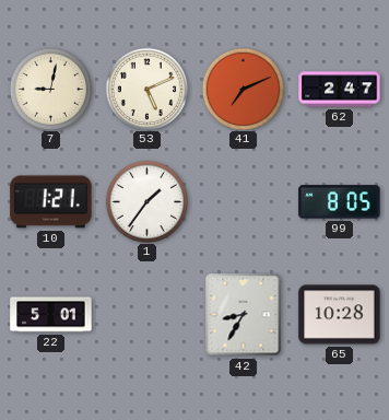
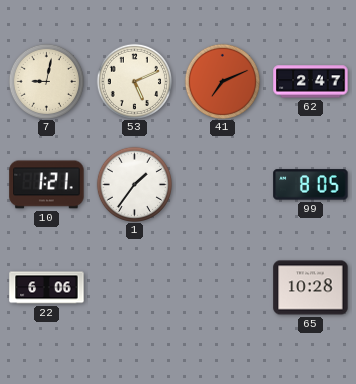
22: 5:01 -> 6:06 (47, 288)
42: 8:35 -> none (244, 315)
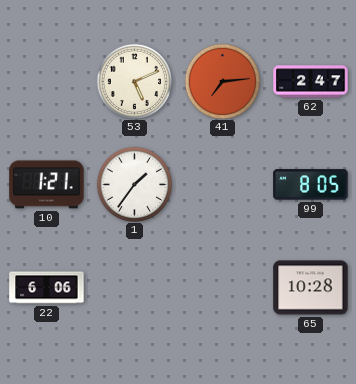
7: 9:02 -> none (46, 81)
41: 7:11 -> 7:14 (222, 81)
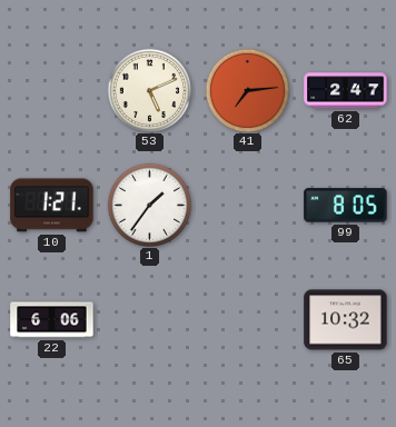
65: 10:28 -> 10:32 (346, 320)
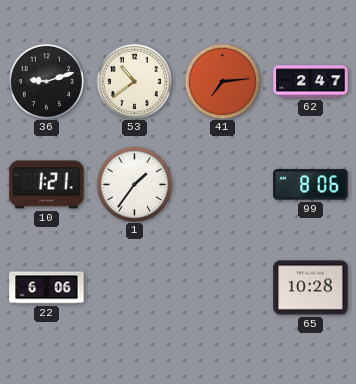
36: none -> 9:12 (46, 81)
53: 5:11 -> 10:39 (134, 81)
99: 8:05 -> 8:06 (311, 185)
65: 10:32 -> 10:28 (311, 288)
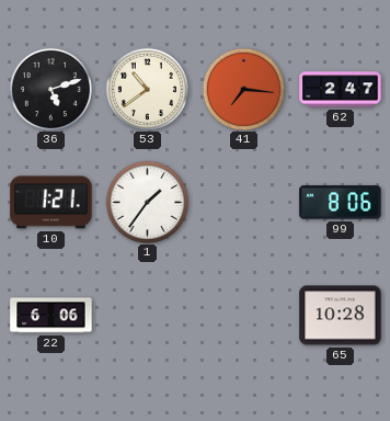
36: 9:12 -> 5:12 (50, 89)
41: 7:14 -> 7:16 (243, 89)
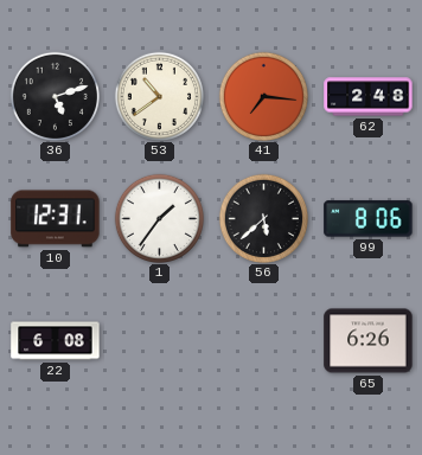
62: 2:47 -> 2:48 (369, 97)
10: 1:21 -> 12:31 (56, 219)
56: none -> 5:38 (263, 218)
22: 6:06 -> 6:08 (56, 341)
65: 10:28 -> 6:26 (369, 341)
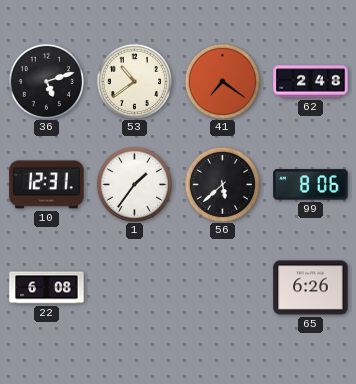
41: 7:16 -> 7:21 (222, 81)
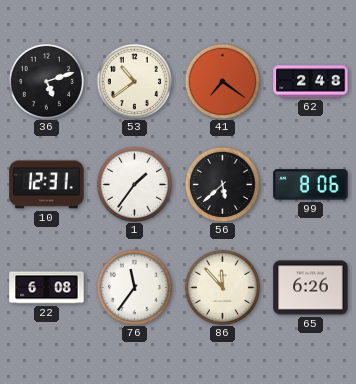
76: none -> 11:36 (134, 287)
86: none -> 11:53 (222, 287)
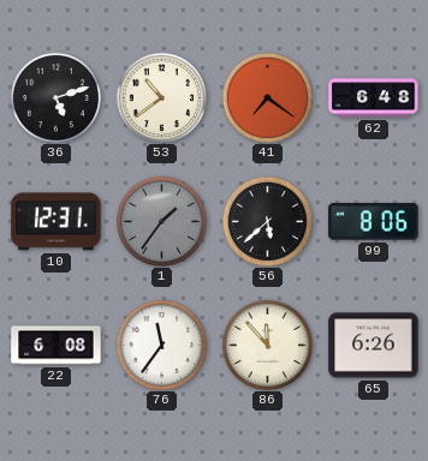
62: 2:48 -> 6:48 (374, 98)
1 dial: white -> grey (161, 221)
